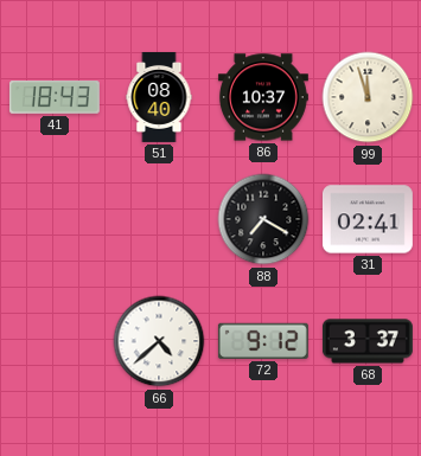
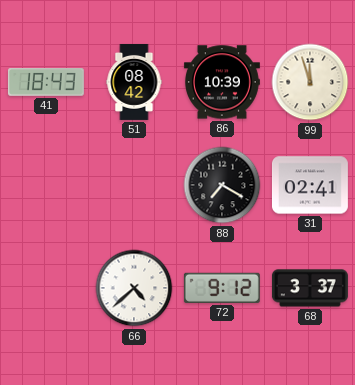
51: 08:40 -> 08:42 (134, 82)
86: 10:37 -> 10:39 (222, 82)
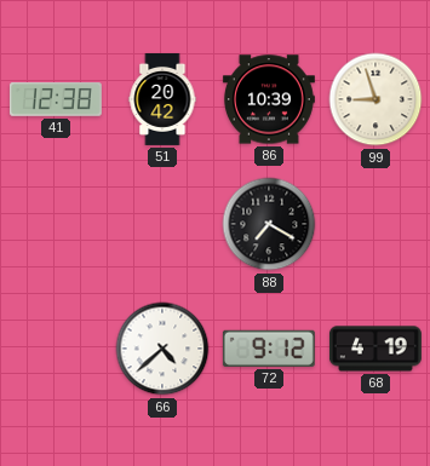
41: 18:43 -> 12:38 (56, 100)
51: 08:42 -> 20:42 (162, 99)
99: 11:57 -> 8:57 (375, 99)
31: 02:41 -> none (310, 185)
68: 3:37 -> 4:19 (375, 349)
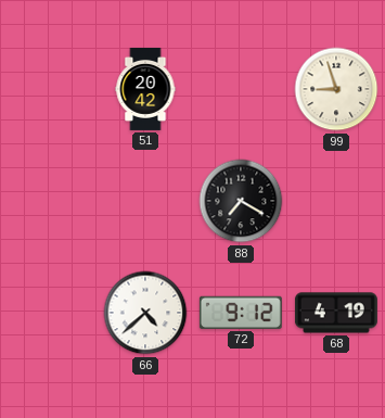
41: 12:38 -> none (56, 100)
86: 10:39 -> none (269, 99)
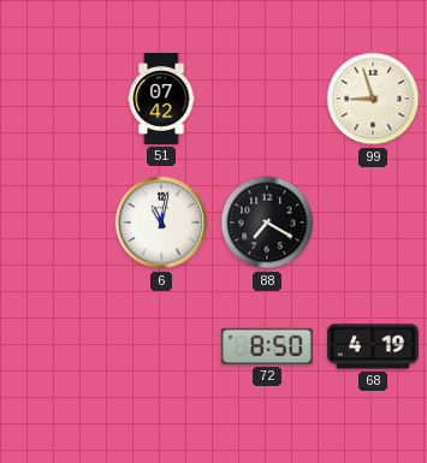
51: 20:42 -> 07:42 (161, 99)
6: none -> 11:02 (161, 222)
66: 4:38 -> none (145, 313)
72: 9:12 -> 8:50 (267, 346)
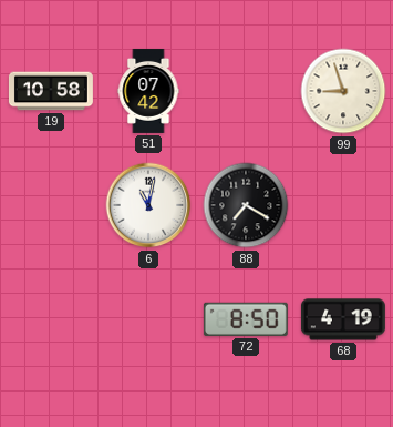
19: none -> 10:58 (51, 91)
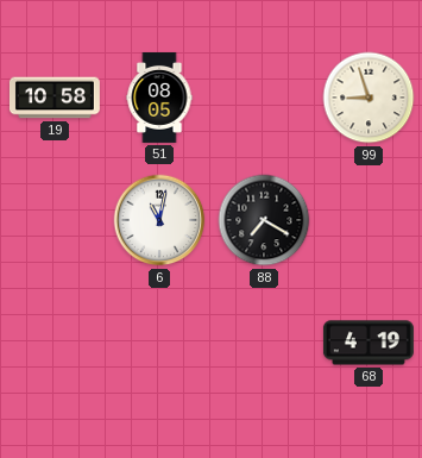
51: 07:42 -> 08:05 (159, 98)
72: 8:50 -> none (246, 319)
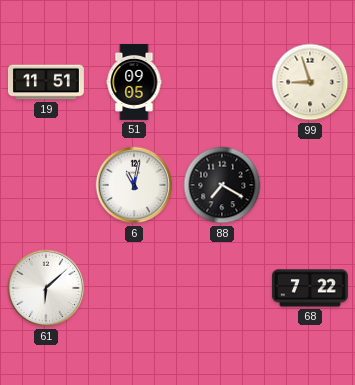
19: 10:58 -> 11:51 (46, 82)
51: 08:05 -> 09:05 (134, 82)
61: none -> 6:08 (46, 288)
68: 4:19 -> 7:22 (310, 288)
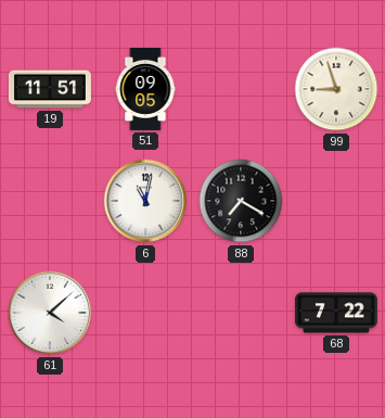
61: 6:08 -> 4:08 (50, 313)
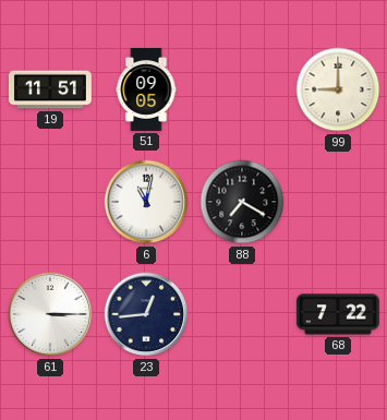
99: 8:57 -> 9:00 (338, 89)
61: 4:08 -> 3:15 (50, 314)
23: none -> 12:44 (146, 314)
